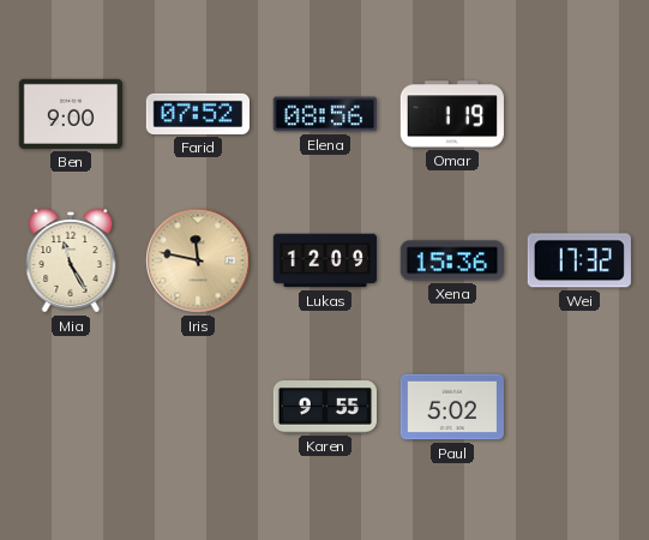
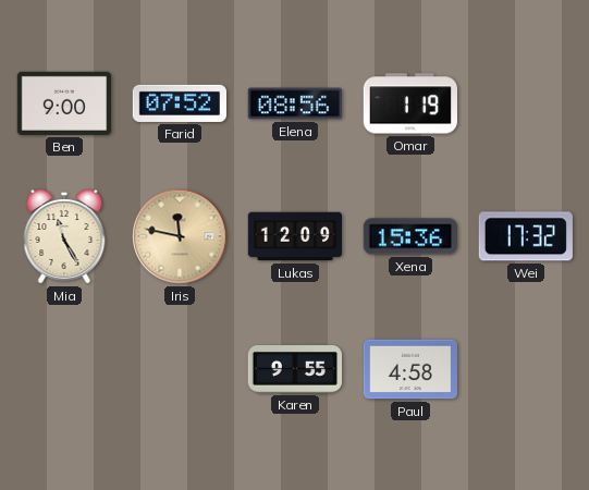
Paul: 5:02 -> 4:58 (409, 369)
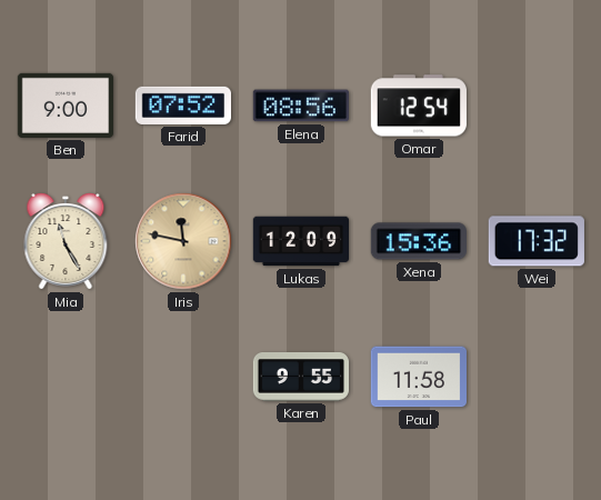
Omar: 1:19 -> 12:54 (419, 106)
Paul: 4:58 -> 11:58 (418, 377)
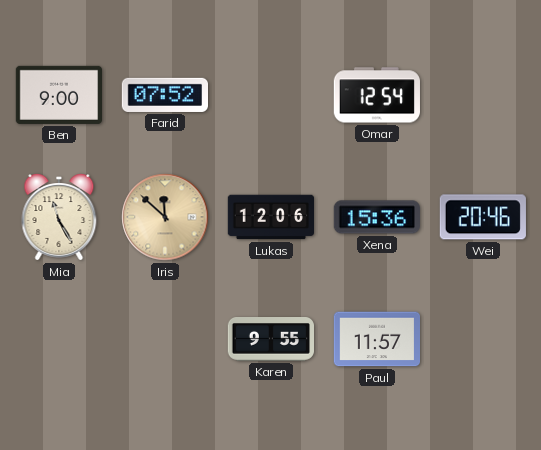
Elena: 08:56 -> none (301, 106)
Iris: 11:47 -> 11:52 (165, 217)
Lukas: 12:09 -> 12:06 (271, 217)
Wei: 17:32 -> 20:46 (483, 217)
Paul: 11:58 -> 11:57 (376, 339)
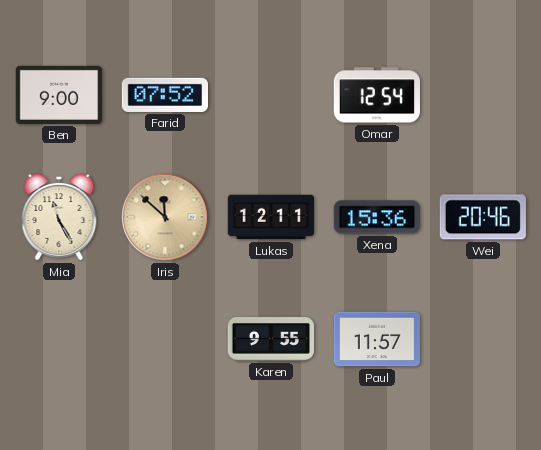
Lukas: 12:06 -> 12:11 (271, 217)
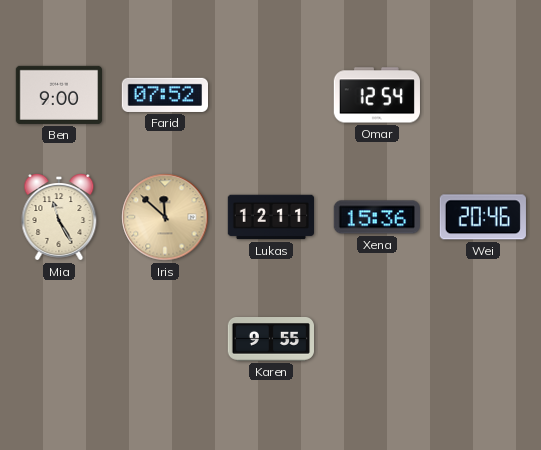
Paul: 11:57 -> none (376, 339)
